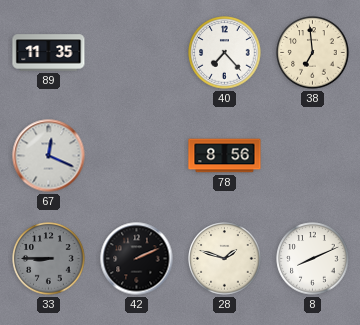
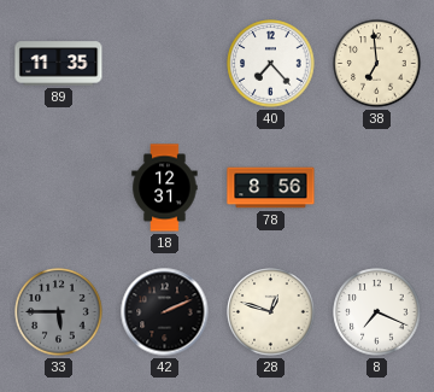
67: 12:19 -> none (49, 156)
18: none -> 12:31 (165, 188)
33: 8:45 -> 5:45 (59, 312)
28: 1:48 -> 12:48 (271, 312)
8: 8:11 -> 7:19 (377, 312)
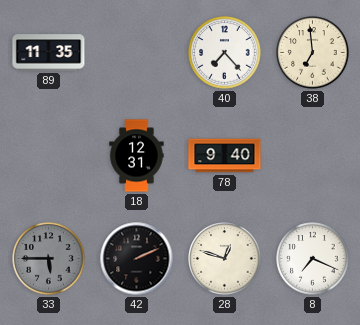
78: 8:56 -> 9:40 (225, 156)
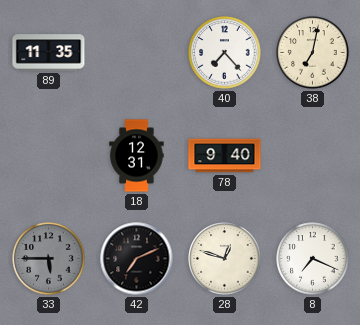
38: 6:59 -> 7:02 (313, 53)
42: 2:11 -> 7:11 (137, 259)
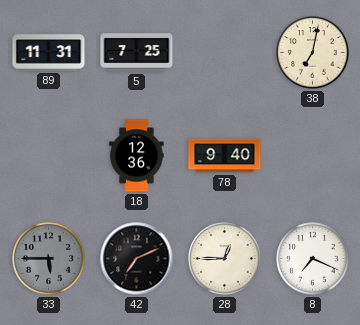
89: 11:35 -> 11:31 (49, 53)
5: none -> 7:25 (137, 53)
40: 7:23 -> none (225, 53)
18: 12:31 -> 12:36 (137, 156)
28: 12:48 -> 12:45 (225, 259)
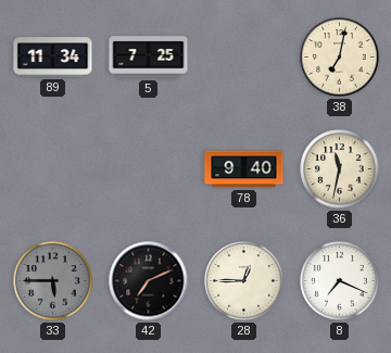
89: 11:31 -> 11:34 (53, 58)
18: 12:36 -> none (137, 156)
36: none -> 11:32 (340, 169)
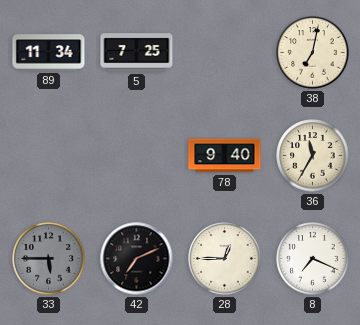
36: 11:32 -> 11:35 (313, 156)
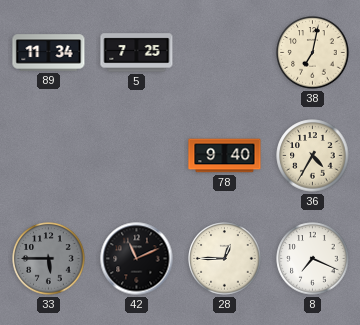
36: 11:35 -> 4:35 (313, 156)
42: 7:11 -> 11:11 (137, 259)
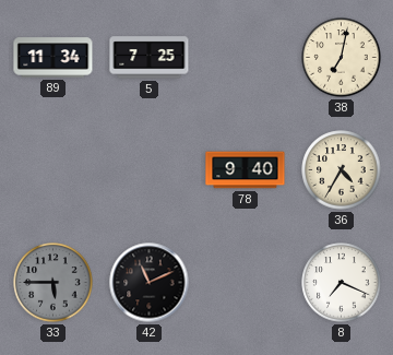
28: 12:45 -> none (225, 259)
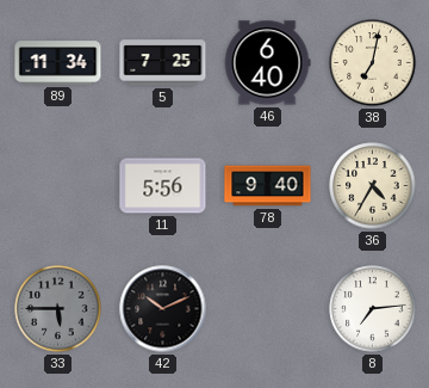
46: none -> 6:40 (267, 63)
11: none -> 5:56 (163, 186)
42: 11:11 -> 10:11 (163, 309)
8: 7:19 -> 7:14 (373, 309)
